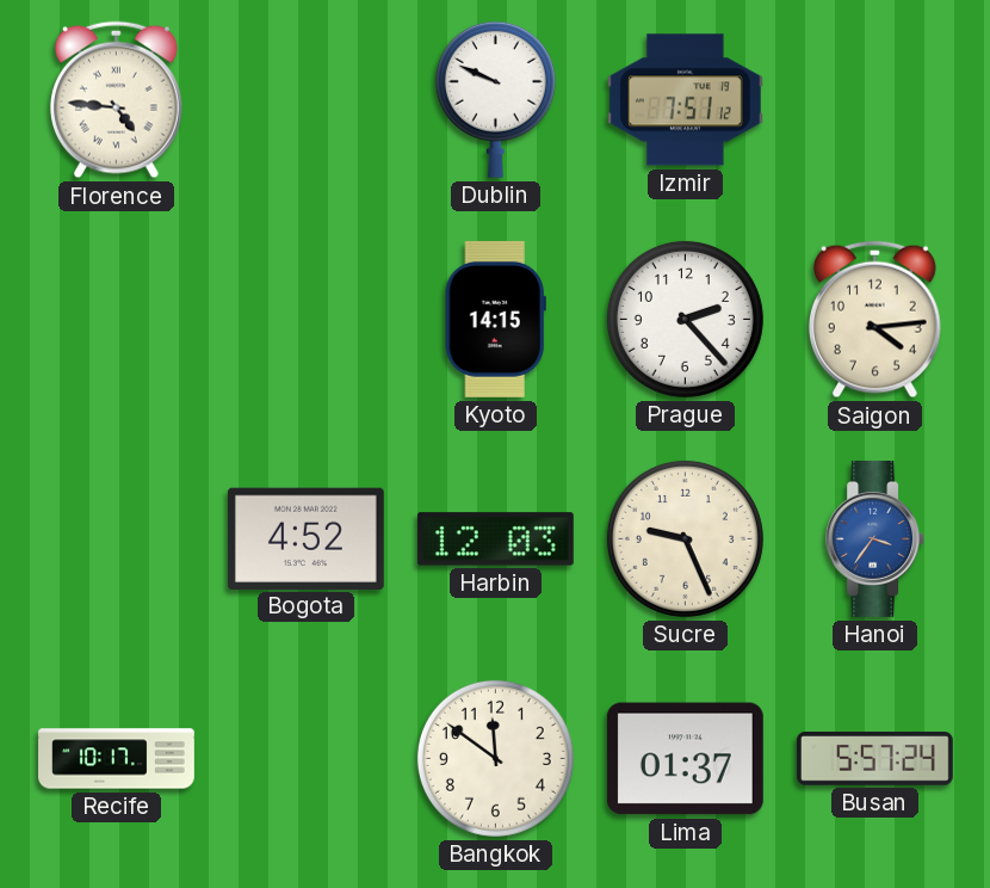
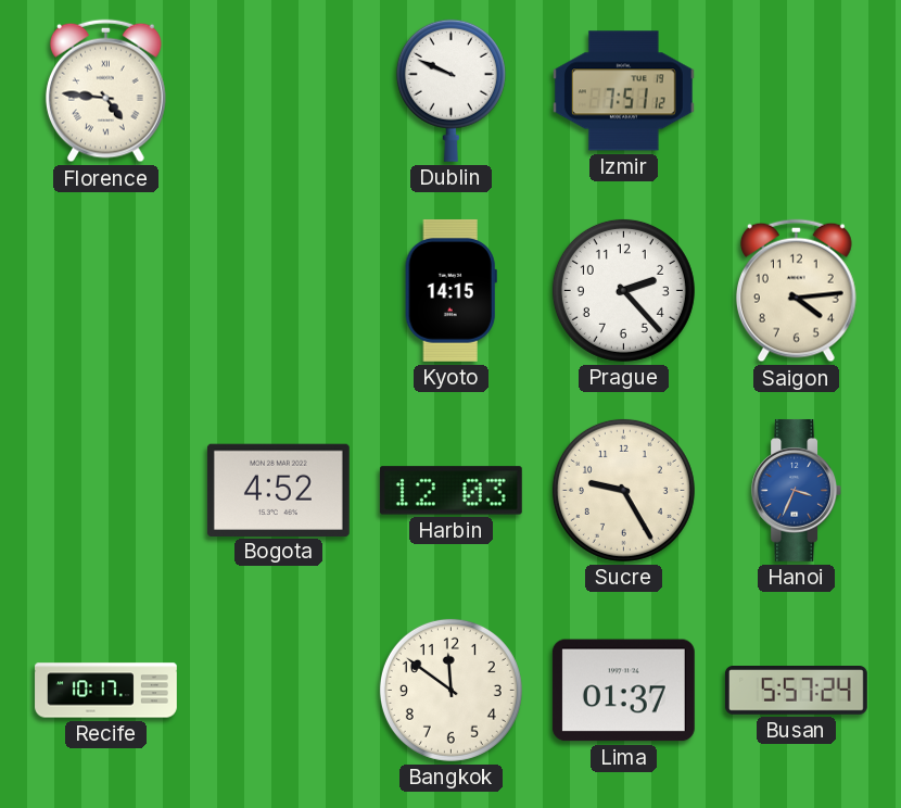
Sucre: 9:26 -> 9:25 (623, 490)
Hanoi: 3:36 -> 3:34 (796, 490)
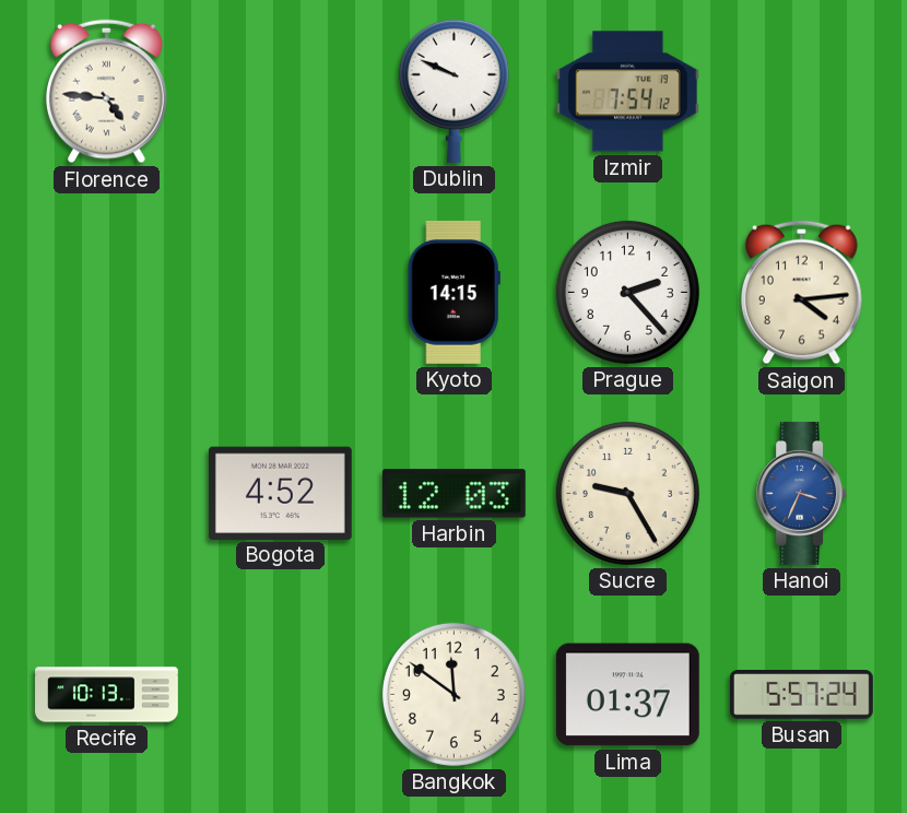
Izmir: 7:51 -> 7:54 (627, 92)
Recife: 10:17 -> 10:13 (107, 695)
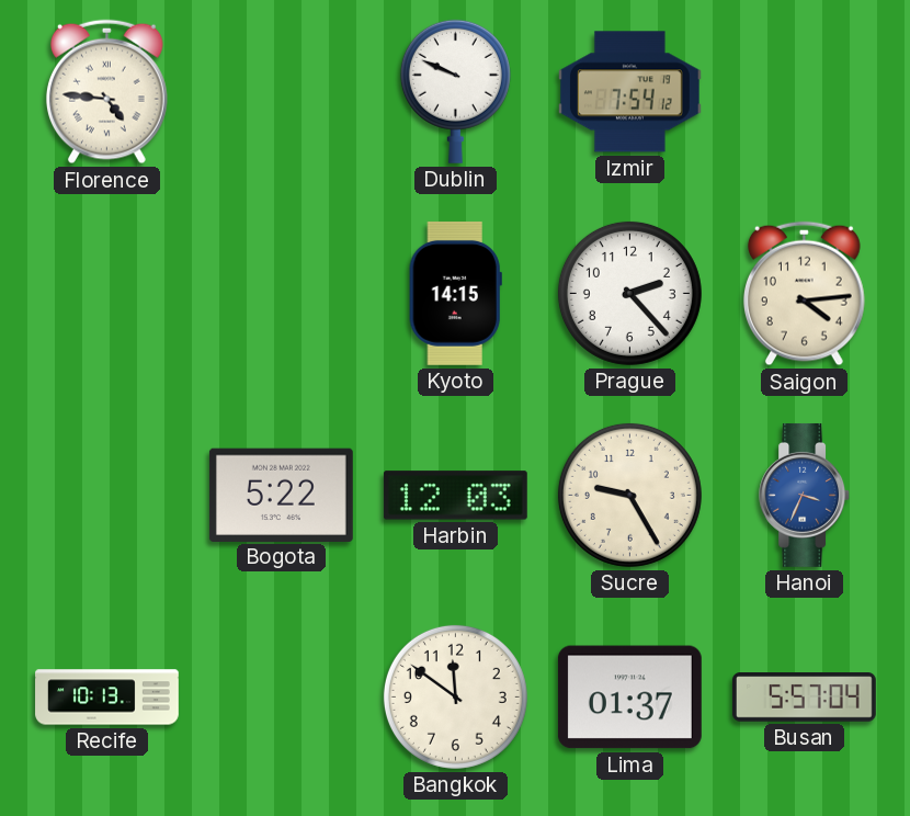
Bogota: 4:52 -> 5:22 (281, 495)
Busan: 5:57:24 -> 5:57:04 (804, 698)
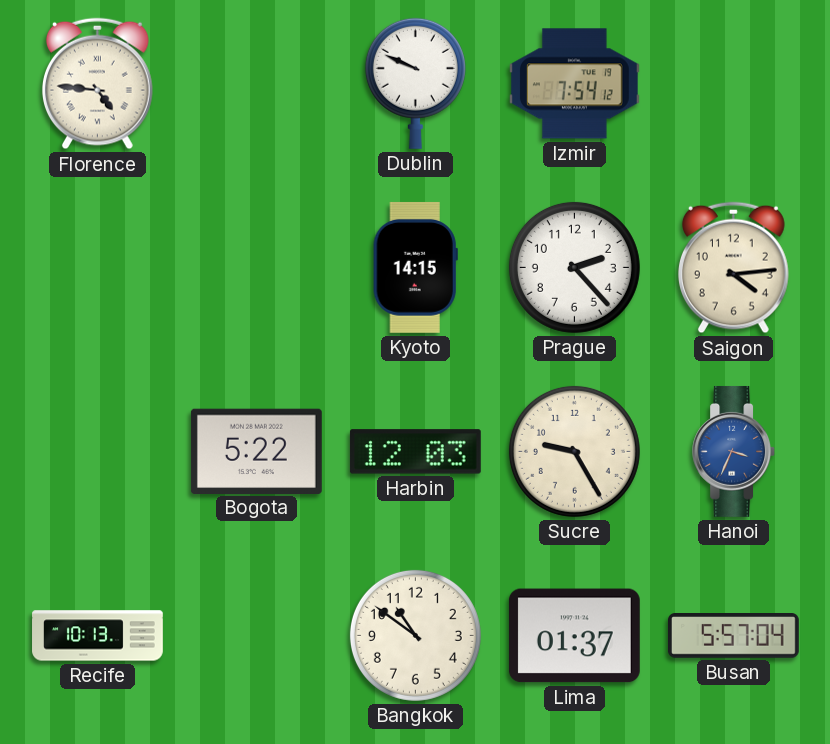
Bangkok: 11:51 -> 10:51 (415, 635)
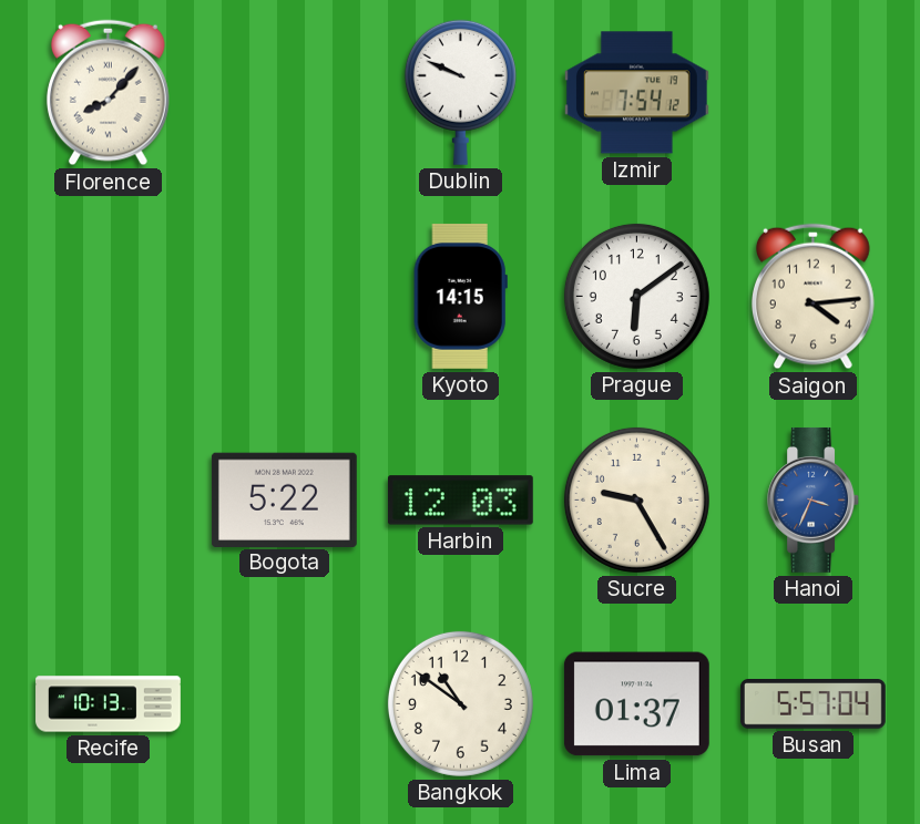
Florence: 4:46 -> 8:07 (108, 93)
Prague: 2:23 -> 6:09 (636, 296)
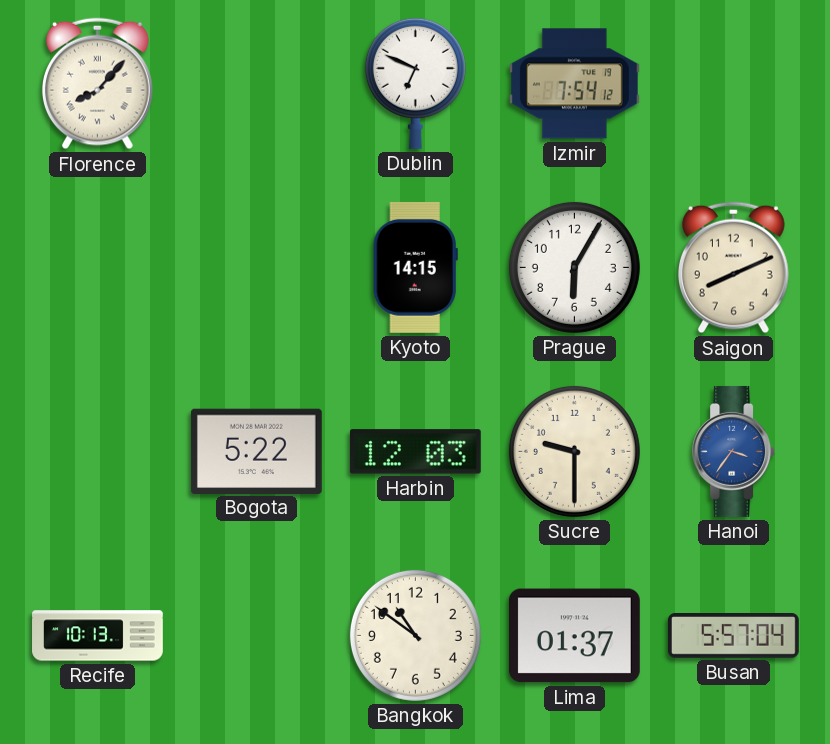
Dublin: 9:49 -> 6:49 (415, 83)
Prague: 6:09 -> 6:05 (574, 267)
Saigon: 4:14 -> 8:11 (733, 268)
Sucre: 9:25 -> 9:30 (574, 451)
Hanoi: 3:34 -> 3:36 (733, 451)
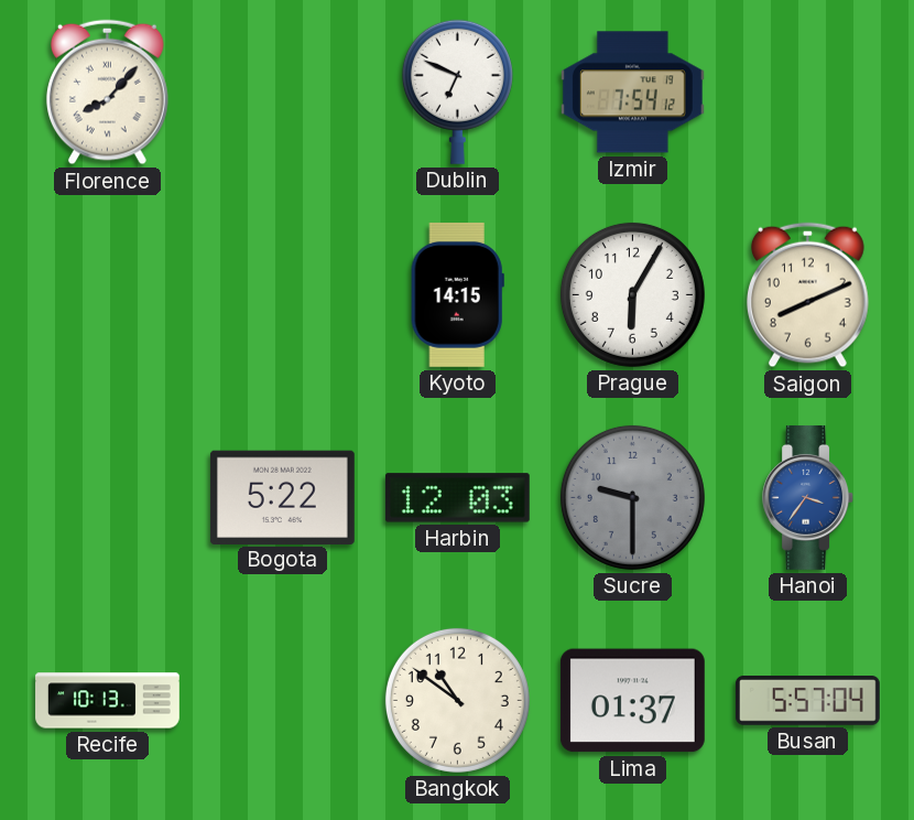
Sucre dial: cream -> grey (632, 497)
